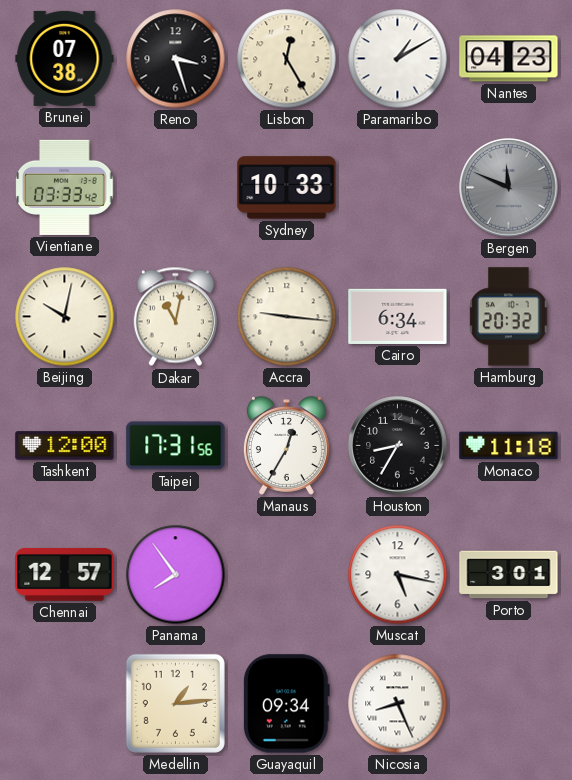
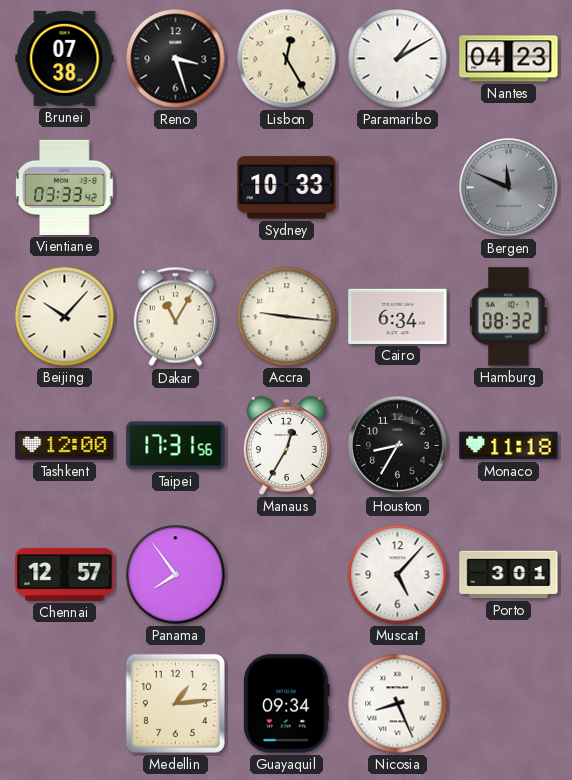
Beijing: 10:02 -> 10:07 (65, 317)
Dakar: 11:02 -> 11:05 (175, 317)
Hamburg: 20:32 -> 08:32 (509, 317)
Muscat: 5:17 -> 5:07 (398, 575)
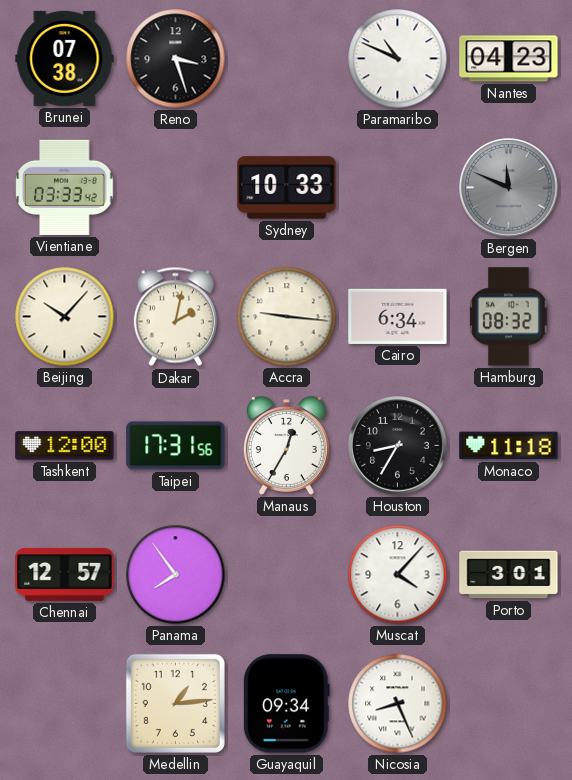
Lisbon: 12:25 -> none (287, 59)
Paramaribo: 1:10 -> 10:49 (398, 59)
Dakar: 11:05 -> 2:02 (175, 317)
Muscat: 5:07 -> 4:07 (398, 575)
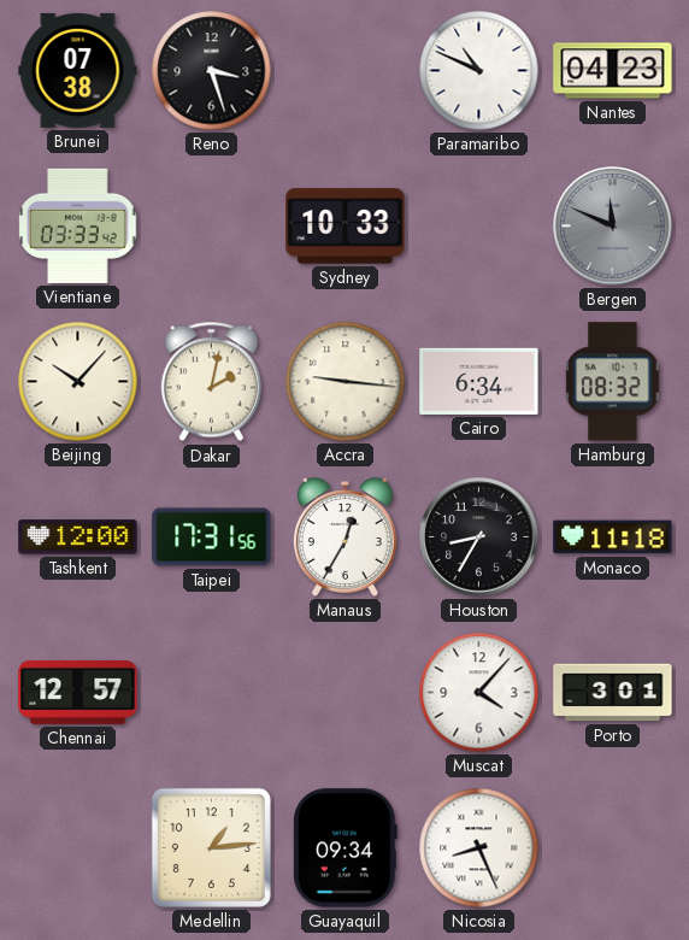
Panama: 7:54 -> none (176, 575)
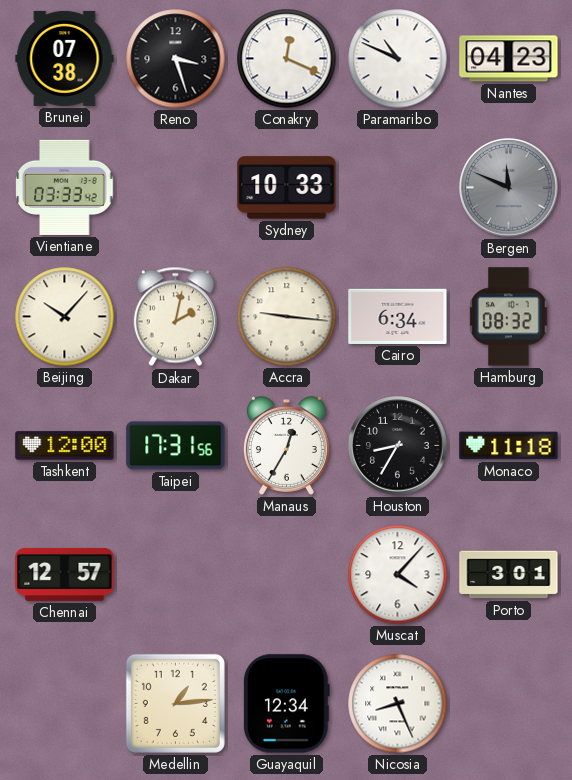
Conakry: none -> 12:19 (287, 59)
Guayaquil: 09:34 -> 12:34 (286, 704)
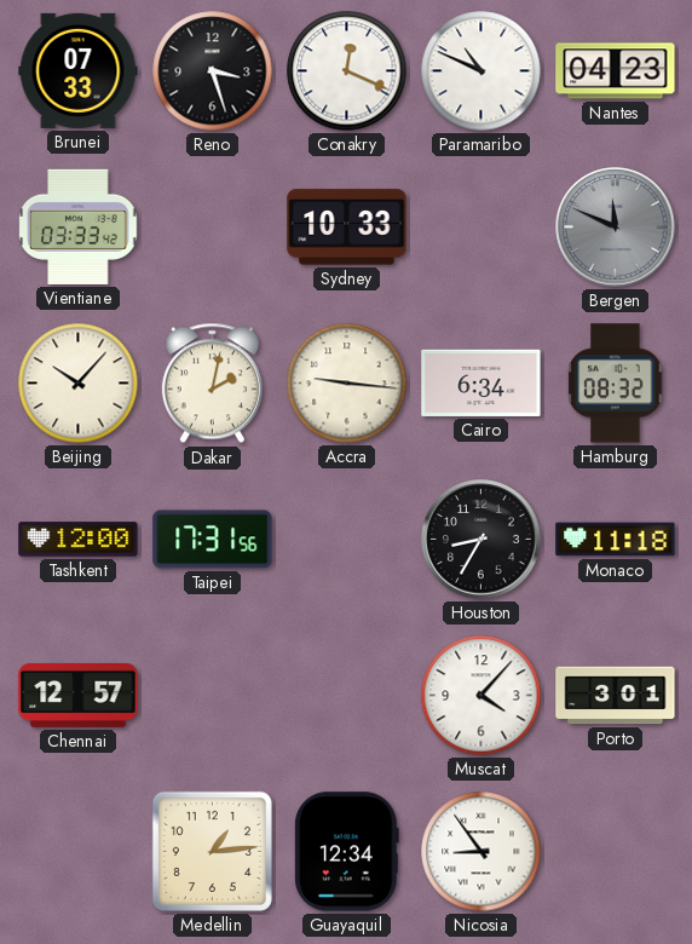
Brunei: 07:38 -> 07:33 (79, 70)
Manaus: 12:35 -> none (286, 446)
Nicosia: 8:26 -> 8:54 (481, 852)
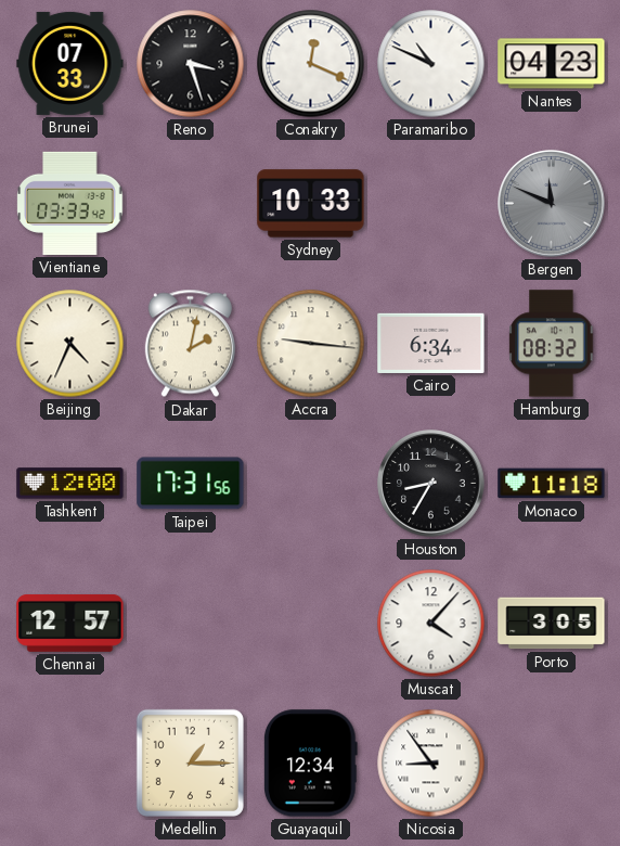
Beijing: 10:07 -> 4:34 (70, 344)
Porto: 3:01 -> 3:05 (552, 624)
Medellin: 1:14 -> 1:15 (190, 762)
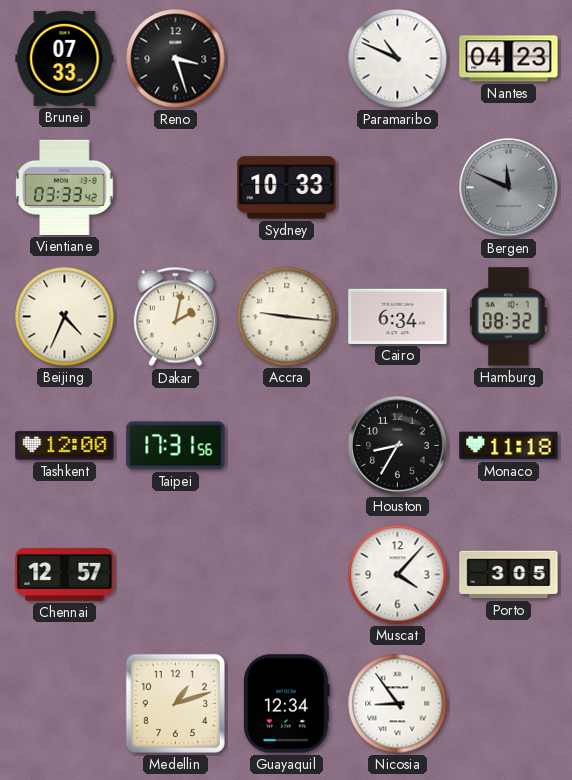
Conakry: 12:19 -> none (311, 64)
Medellin: 1:15 -> 1:12 (175, 703)
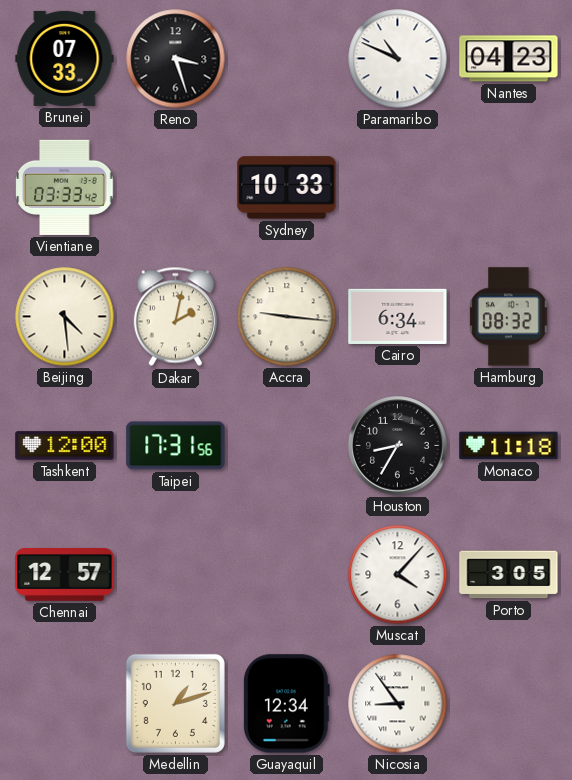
Bergen: 11:49 -> none (509, 188)
Beijing: 4:34 -> 4:29 (65, 317)
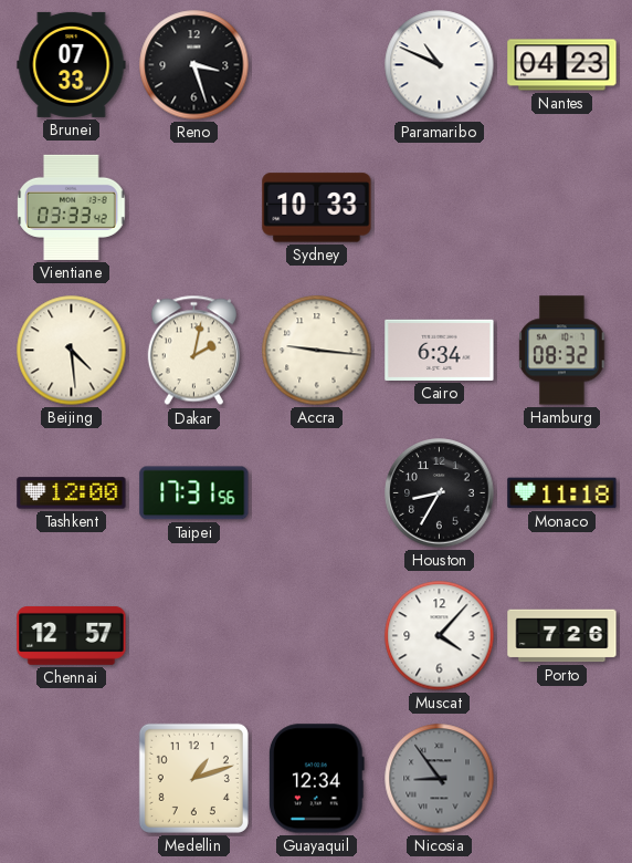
Porto: 3:05 -> 7:26 (562, 636)
Nicosia dial: white -> grey (440, 779)
